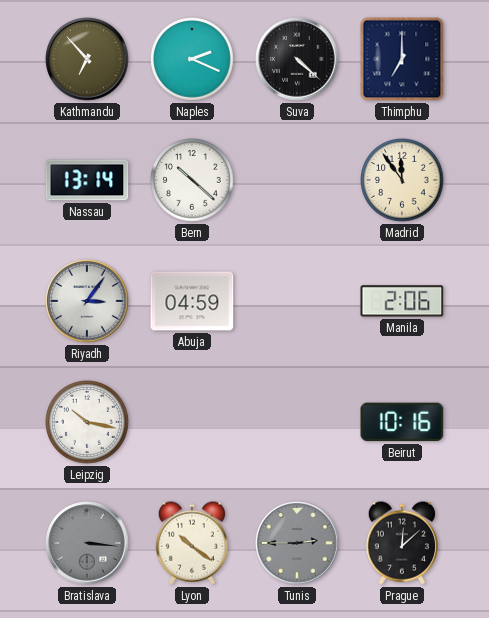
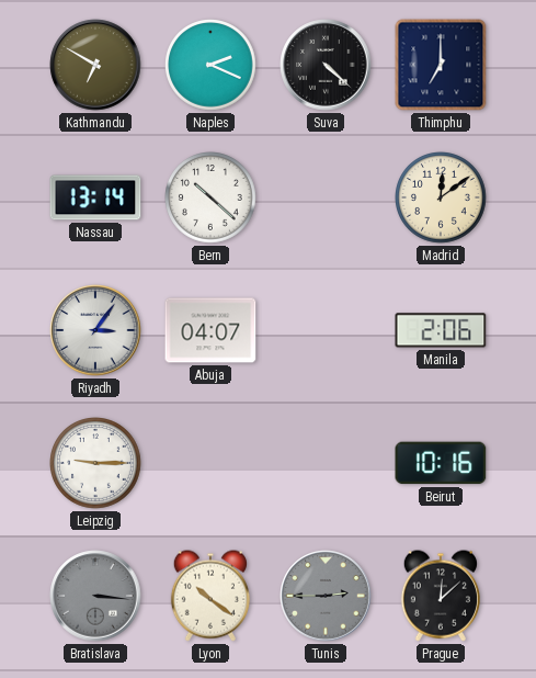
Kathmandu: 6:53 -> 6:50 (95, 65)
Madrid: 11:54 -> 12:09 (442, 199)
Abuja: 04:59 -> 04:07 (210, 330)
Leipzig: 10:17 -> 9:15 (96, 464)
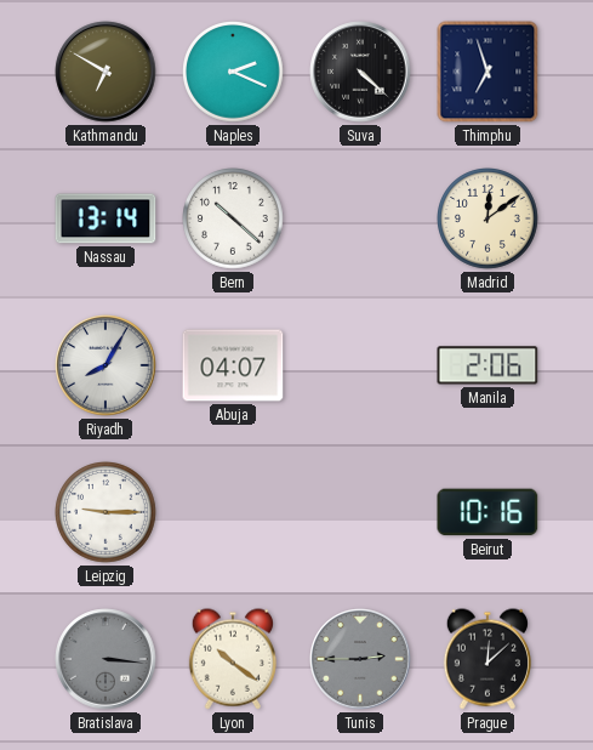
Thimphu: 7:00 -> 6:57 (487, 72)
Riyadh: 3:06 -> 8:05 (106, 365)
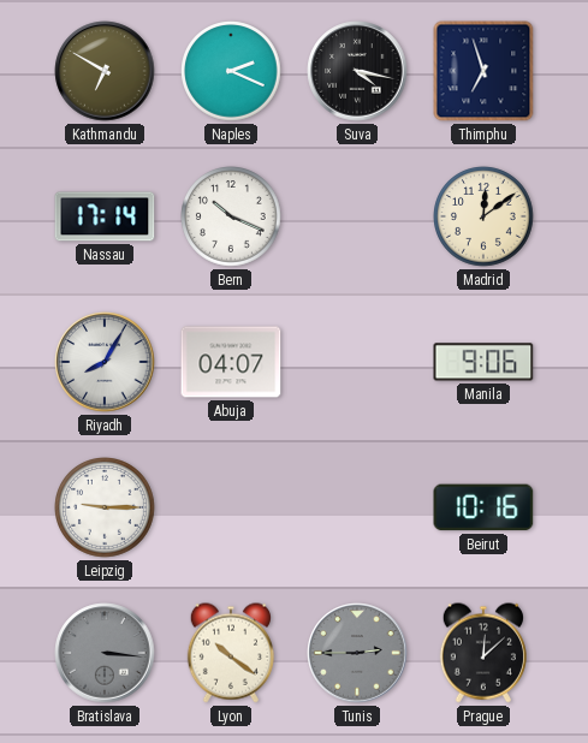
Suva: 4:22 -> 4:17 (357, 71)
Nassau: 13:14 -> 17:14 (105, 216)
Bern: 10:22 -> 10:19 (232, 218)
Manila: 2:06 -> 9:06 (483, 362)
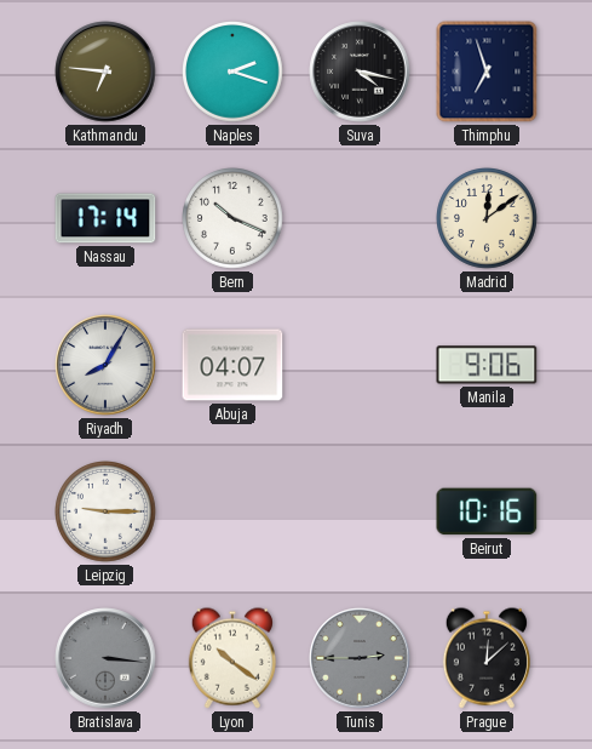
Kathmandu: 6:50 -> 6:46 (105, 72)
Naples: 2:19 -> 2:18 (234, 73)
